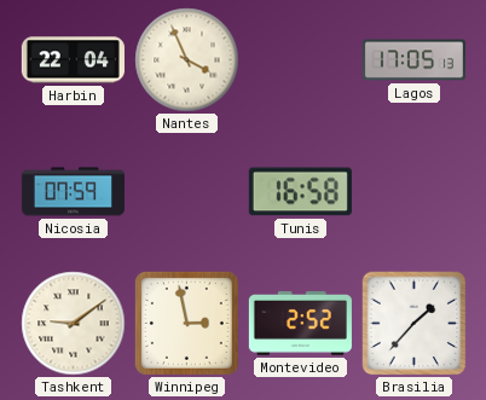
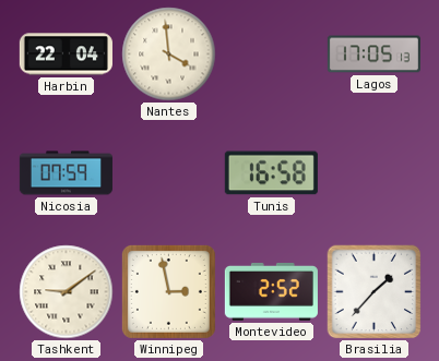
Nantes: 3:56 -> 3:59 (169, 55)
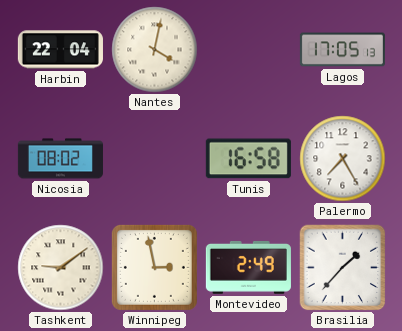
Nantes: 3:59 -> 4:02 (155, 50)
Nicosia: 07:59 -> 08:02 (60, 159)
Palermo: none -> 7:25 (343, 159)
Montevideo: 2:52 -> 2:49 (248, 268)
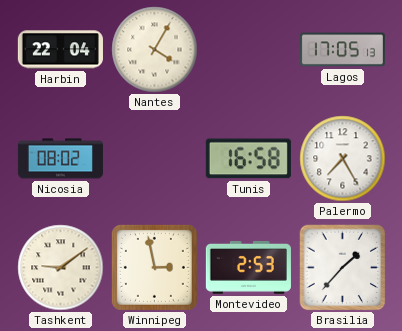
Nantes: 4:02 -> 4:05 (155, 50)
Montevideo: 2:49 -> 2:53 (248, 268)
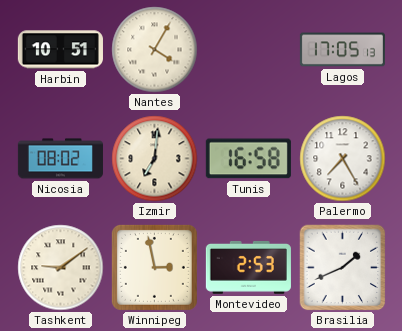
Harbin: 22:04 -> 10:51 (60, 50)
Izmir: none -> 7:01 (155, 159)
Brasilia: 1:37 -> 1:41 (343, 268)
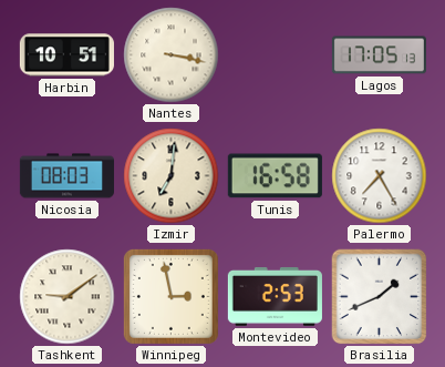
Nantes: 4:05 -> 3:17 (172, 55)
Nicosia: 08:02 -> 08:03 (66, 176)
